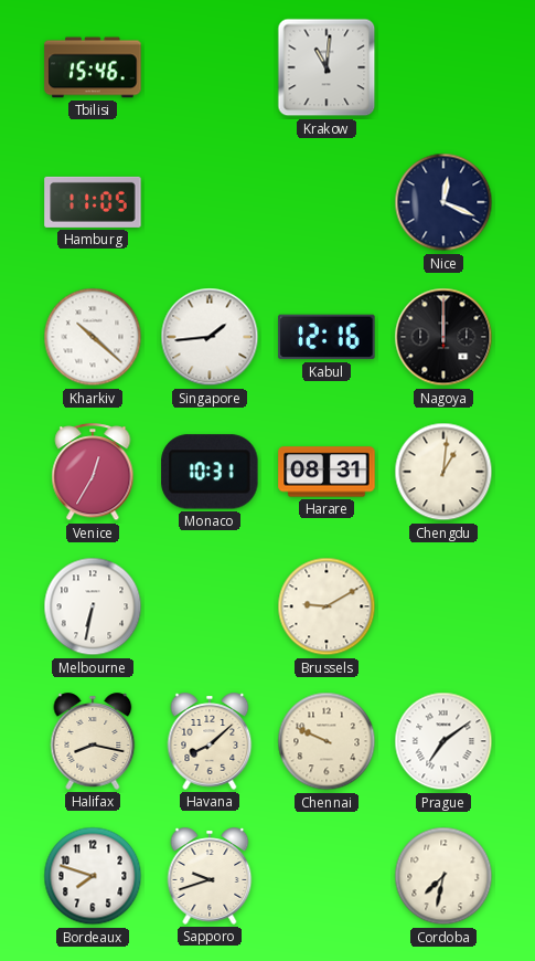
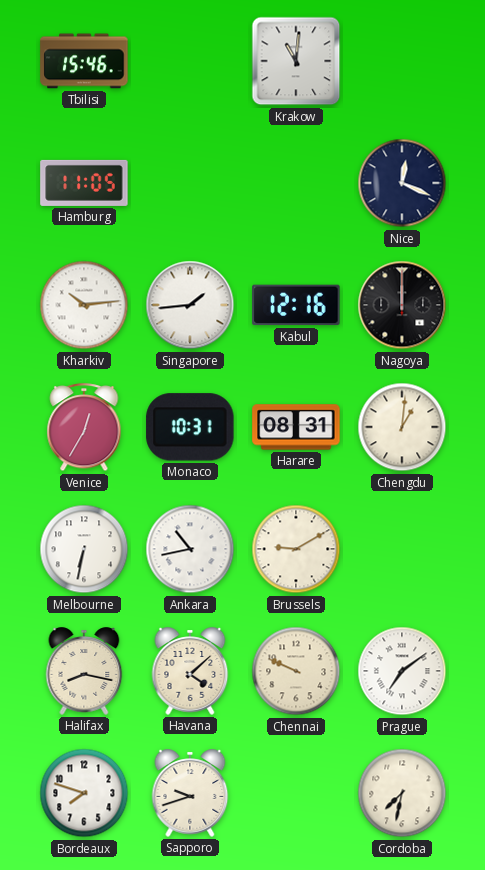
Kharkiv: 10:22 -> 10:14 (84, 305)
Ankara: none -> 10:43 (190, 549)
Havana: 8:08 -> 4:08 (190, 671)
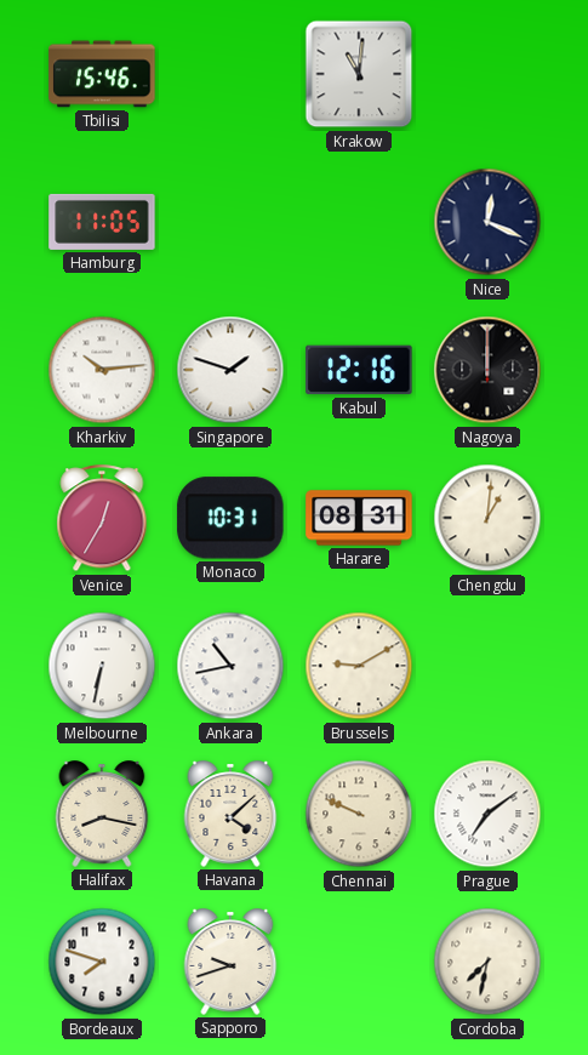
Singapore: 1:44 -> 1:48 (230, 370)
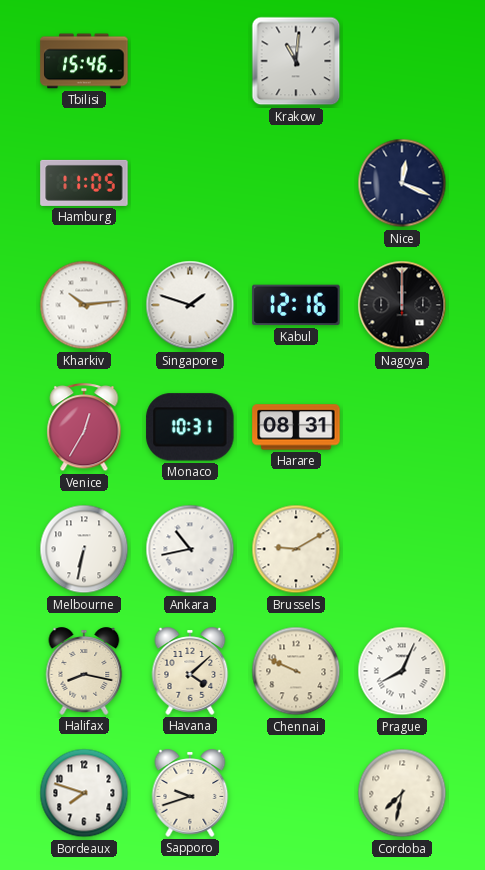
Chengdu: 1:01 -> none (487, 518)
Prague: 7:09 -> 8:04 (402, 671)
